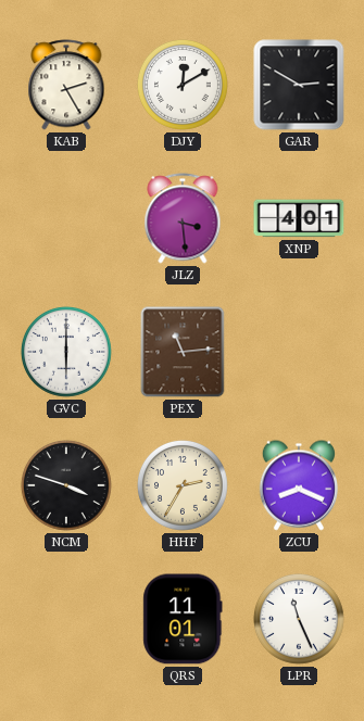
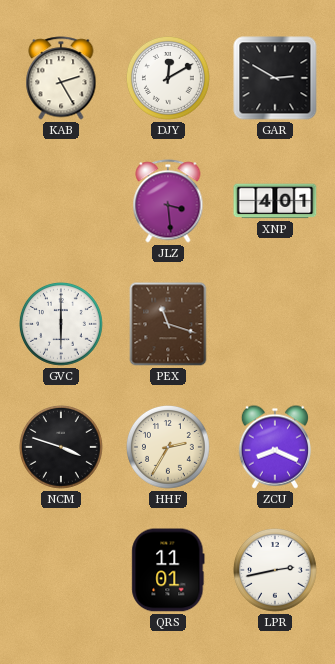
PEX: 11:14 -> 11:18 (168, 324)
LPR: 11:26 -> 2:43 (276, 571)
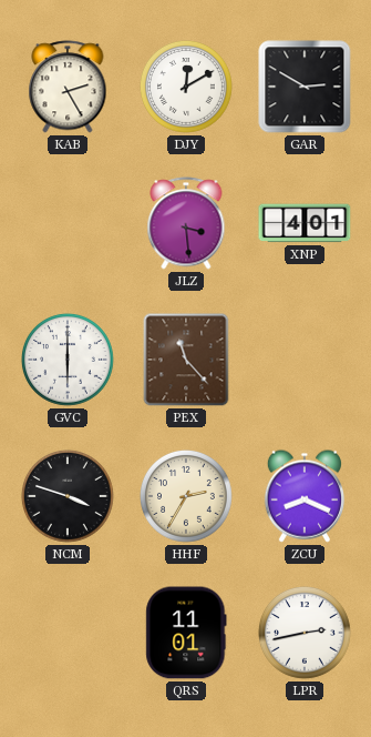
PEX: 11:18 -> 11:23 (186, 360)
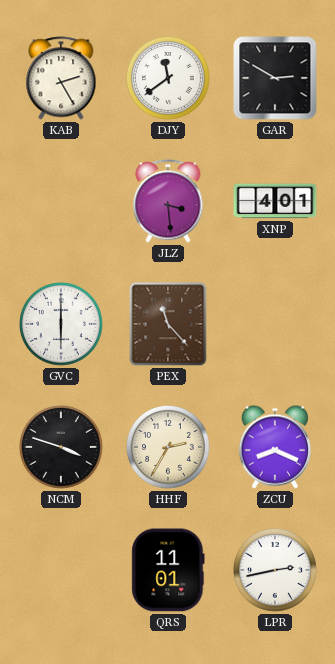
DJY: 12:10 -> 11:39 (169, 79)
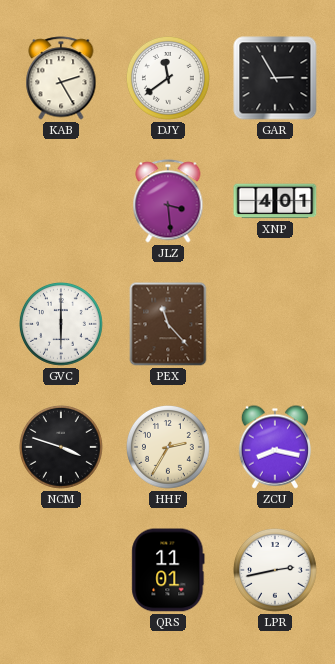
GAR: 2:50 -> 2:55 (275, 78)
ZCU: 8:19 -> 8:17 (274, 447)
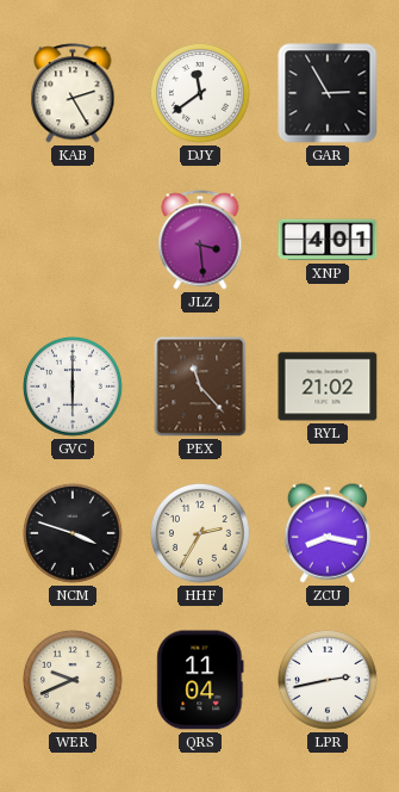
RYL: none -> 21:02 (328, 386)
WER: none -> 9:41 (74, 681)
QRS: 11:01 -> 11:04 (200, 680)
